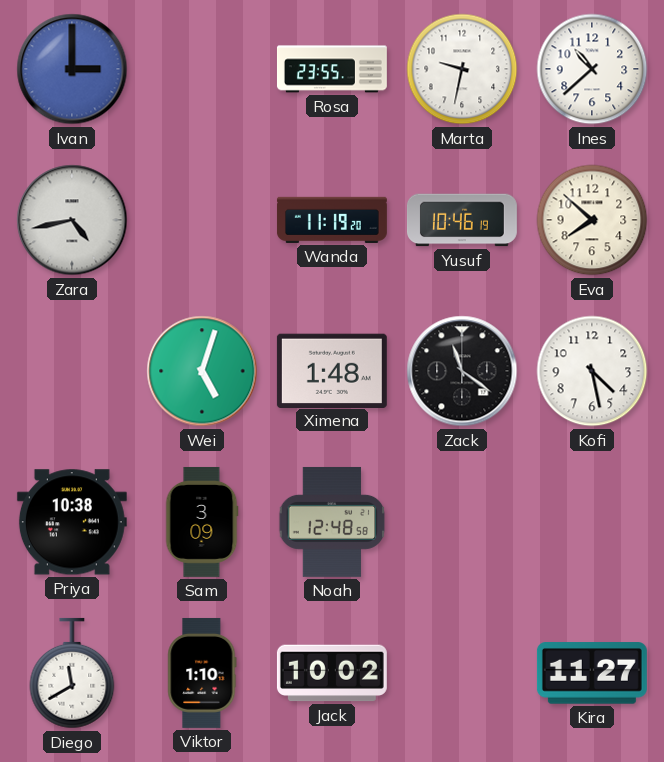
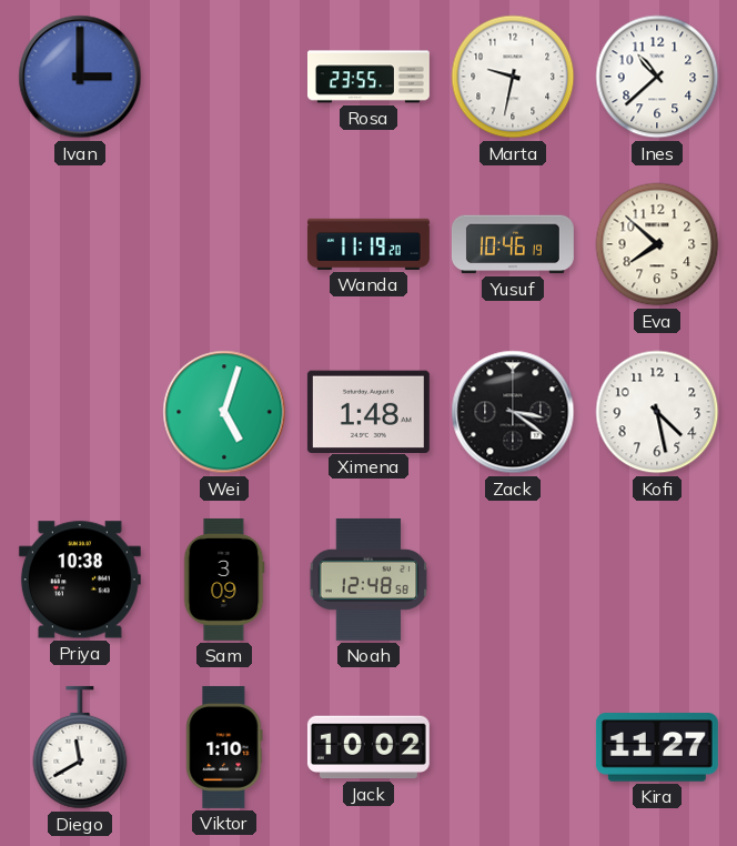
Zara: 4:43 -> none (72, 220)
Zack: 11:21 -> 3:21 (513, 412)
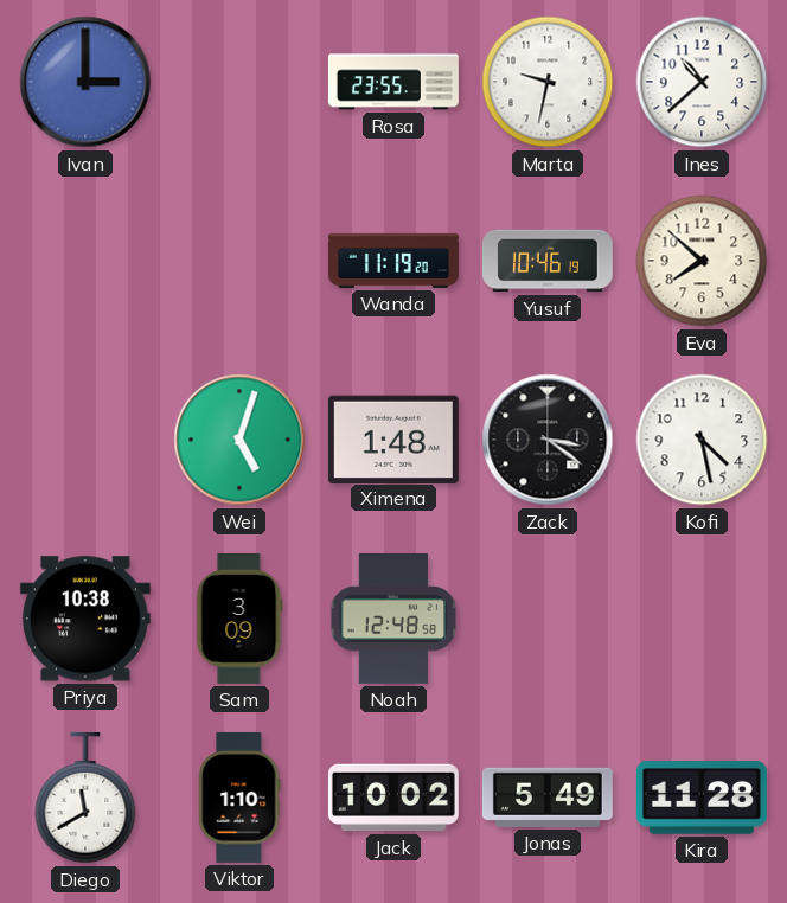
Jonas: none -> 5:49 (548, 798)
Kira: 11:27 -> 11:28 (702, 798)
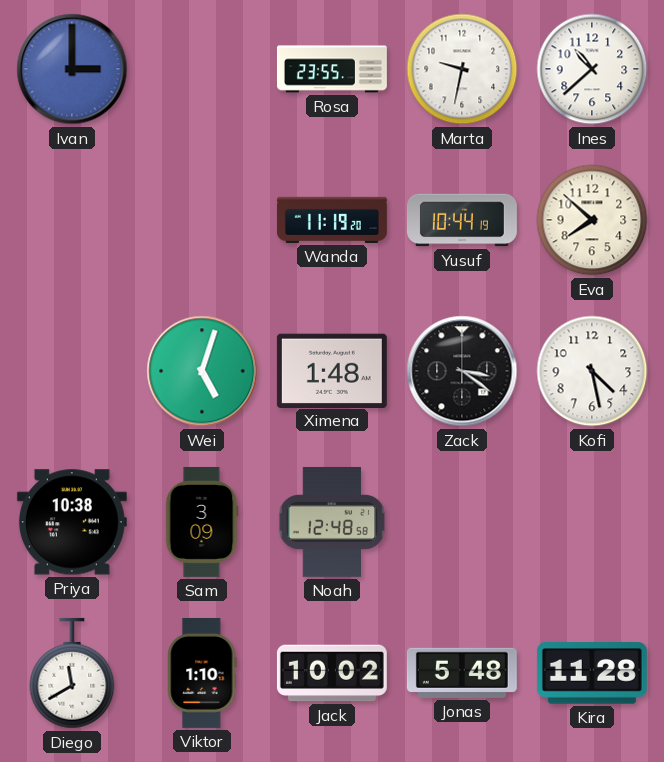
Yusuf: 10:46 -> 10:44 (462, 220)
Jonas: 5:49 -> 5:48 (462, 673)
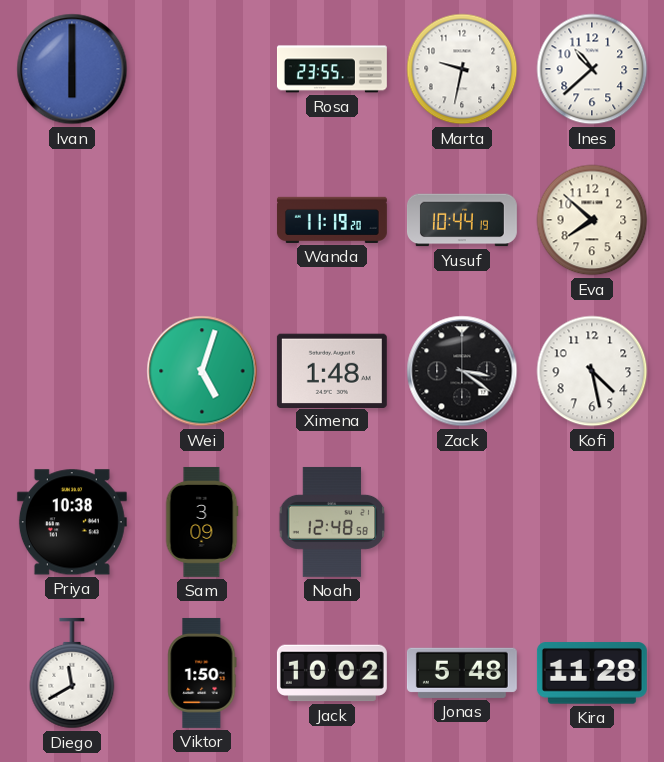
Ivan: 3:00 -> 6:00 (72, 69)
Viktor: 1:10 -> 1:50 (202, 673)
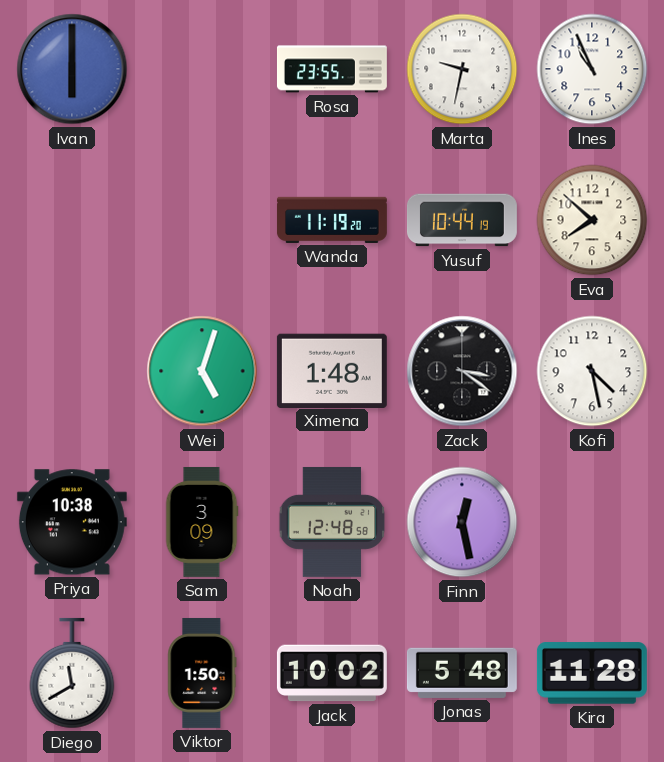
Ines: 10:38 -> 10:56 (592, 69)
Finn: none -> 12:28 (462, 522)
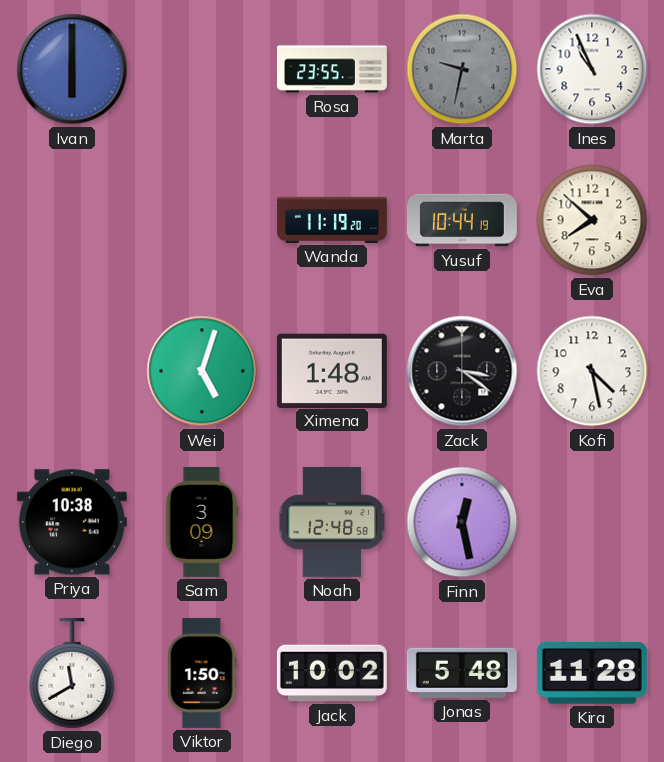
Marta dial: white -> grey (462, 69)
